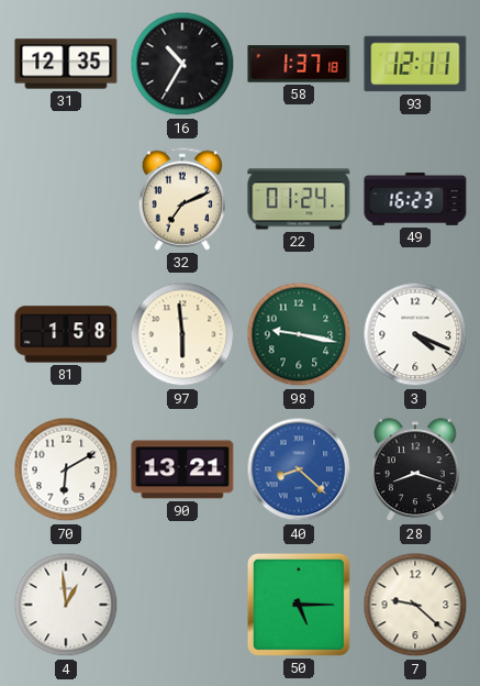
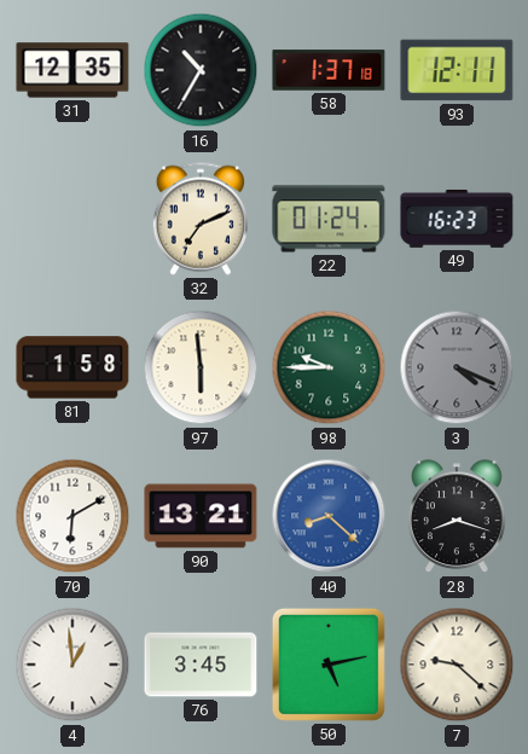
98: 9:17 -> 9:45 (329, 367)
3 dial: white -> grey (457, 367)
76: none -> 3:45 (201, 665)
50: 5:15 -> 5:13 (329, 665)
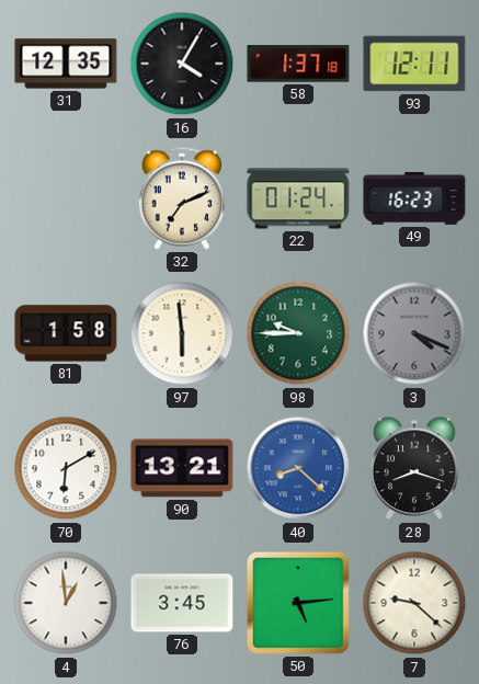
16: 10:35 -> 4:05 (182, 64)
50: 5:13 -> 5:14 (298, 603)
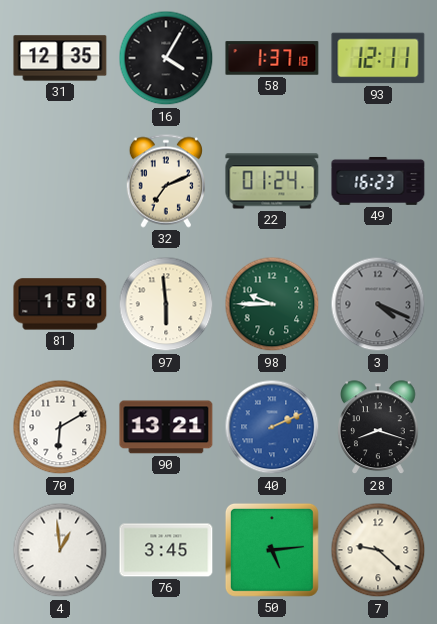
40: 8:22 -> 2:11 (272, 427)
